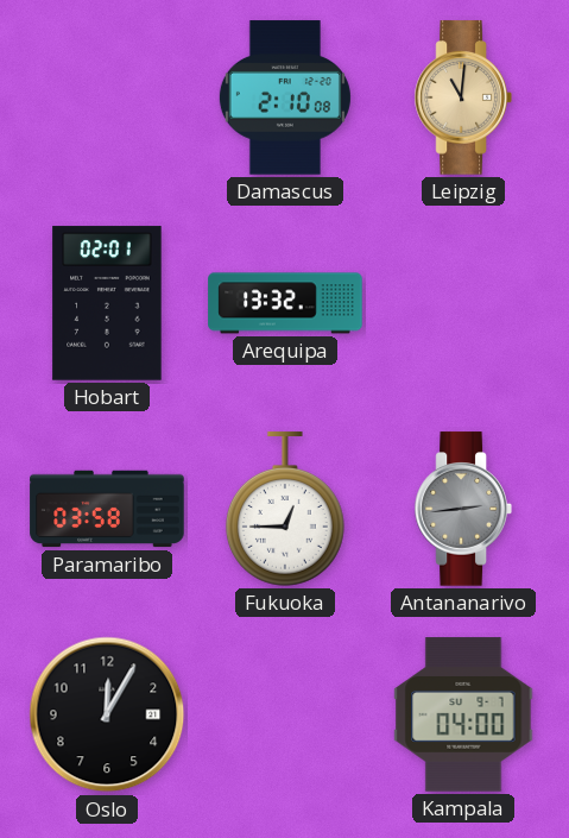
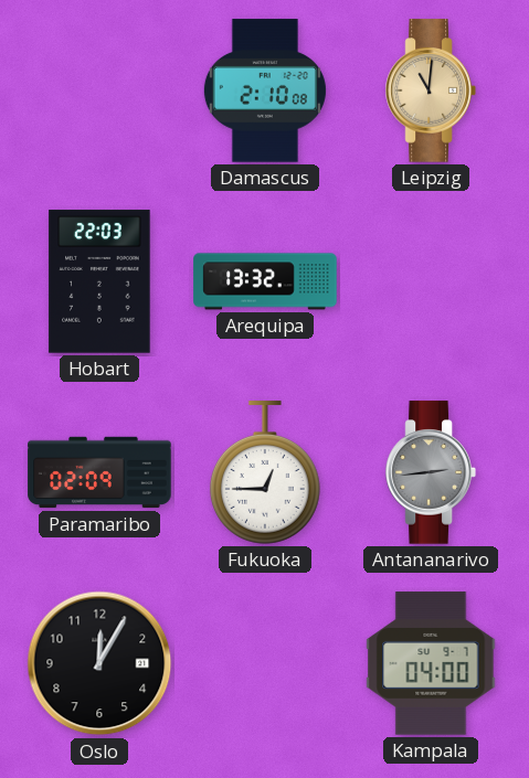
Hobart: 02:01 -> 22:03 (99, 281)
Paramaribo: 03:58 -> 02:09 (99, 472)
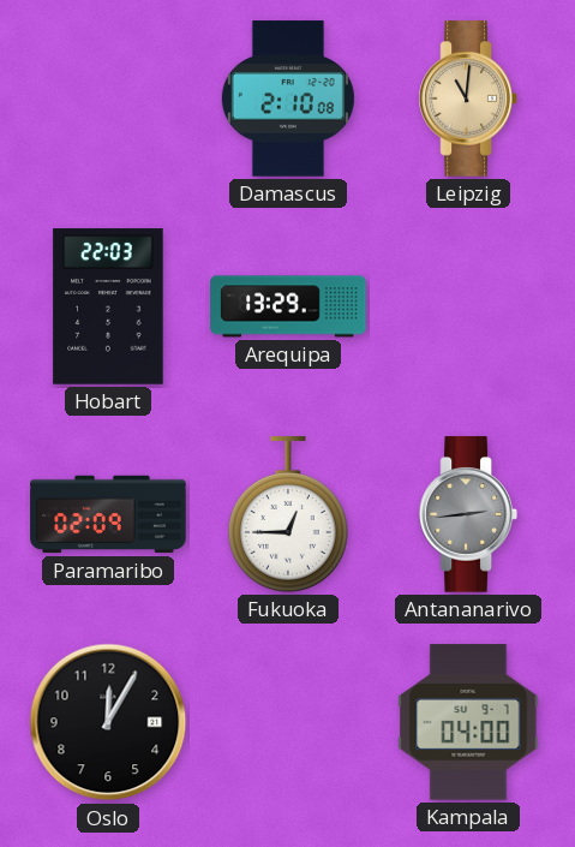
Arequipa: 13:32 -> 13:29 (288, 306)
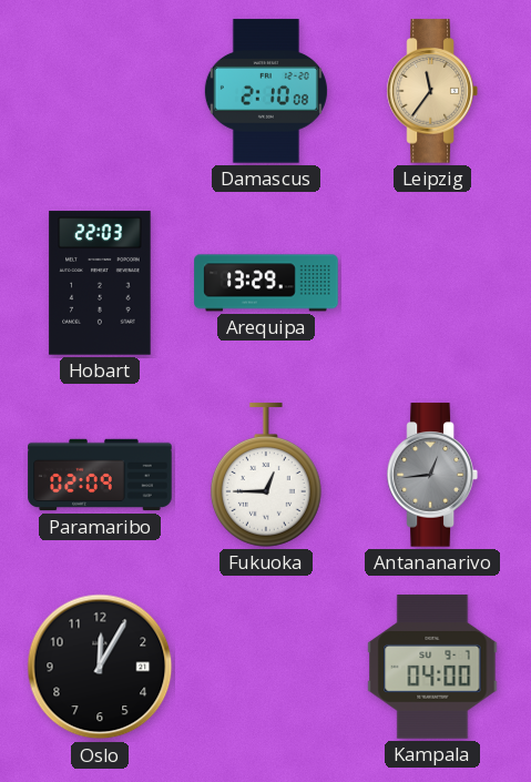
Leipzig: 11:01 -> 11:36 (432, 91)
Antananarivo: 2:44 -> 12:44 (432, 475)
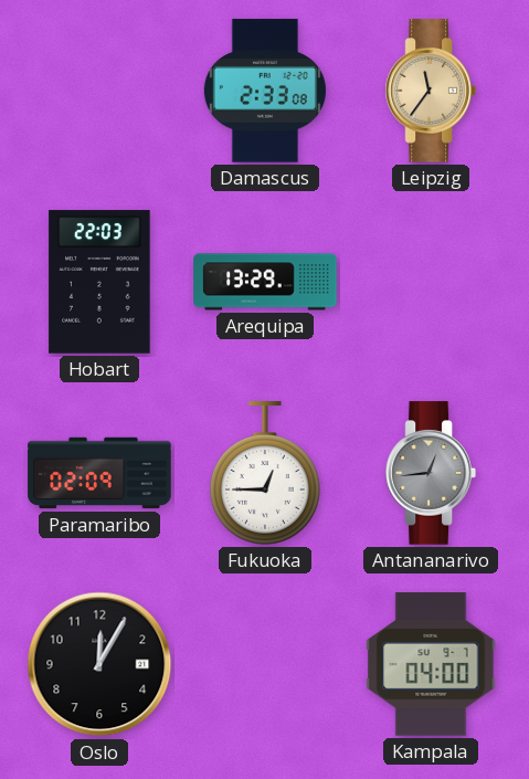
Damascus: 2:10 -> 2:33 (265, 91)
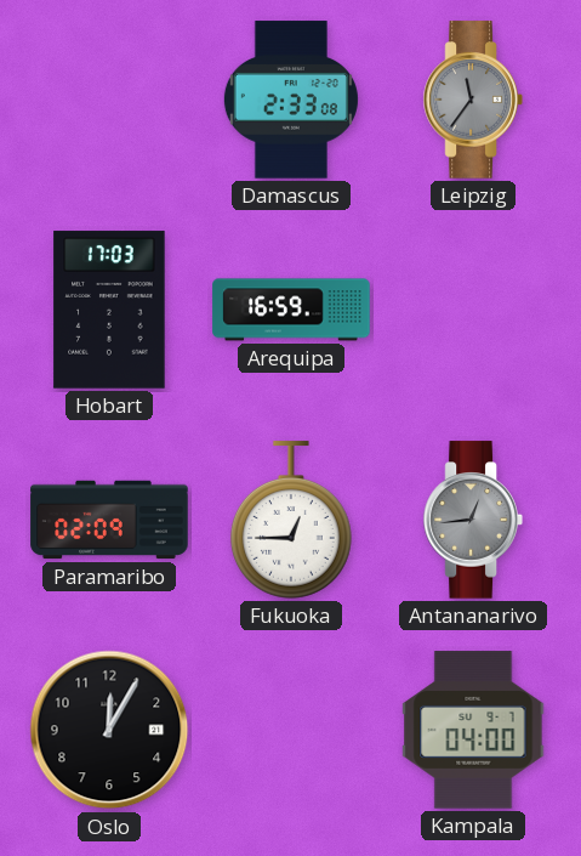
Leipzig dial: champagne -> grey (473, 100)
Hobart: 22:03 -> 17:03 (109, 310)
Arequipa: 13:29 -> 16:59 (291, 310)
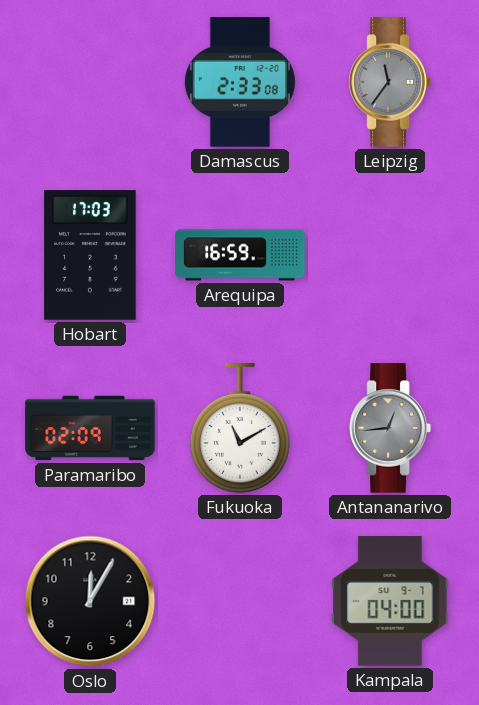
Fukuoka: 12:45 -> 11:10 (240, 428)
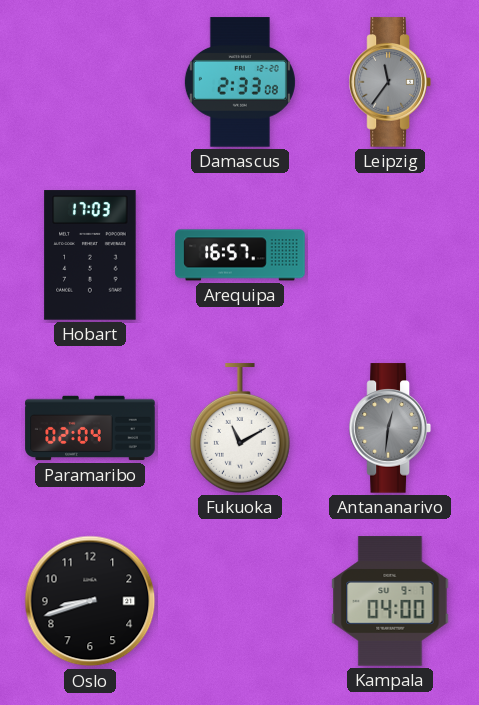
Arequipa: 16:59 -> 16:57 (240, 255)
Paramaribo: 02:09 -> 02:04 (90, 428)
Antananarivo: 12:44 -> 12:31 (390, 428)
Oslo: 12:05 -> 8:42 (90, 601)
